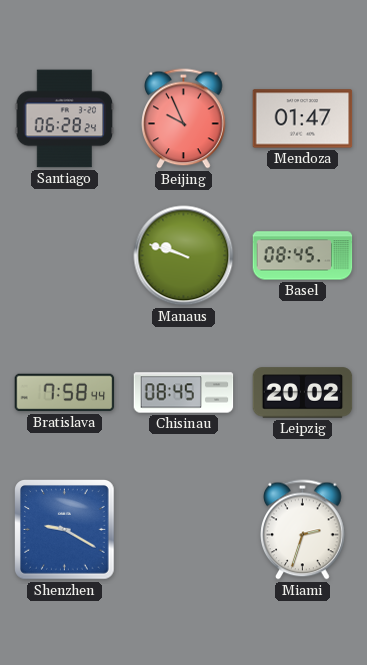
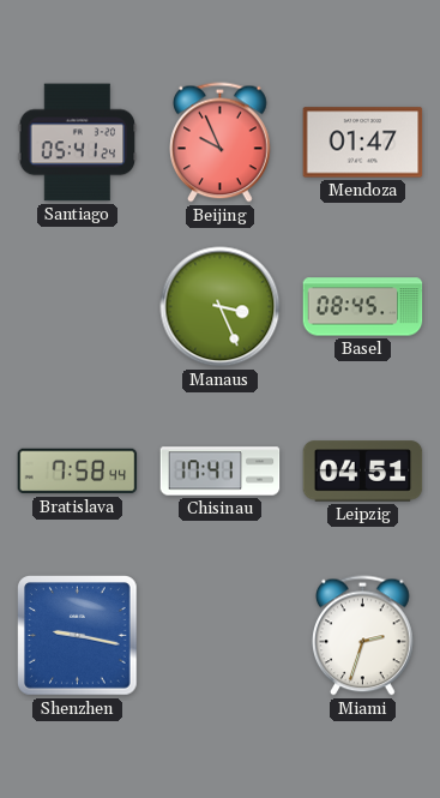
Santiago: 06:28 -> 05:41 (78, 143)
Manaus: 9:48 -> 3:26 (221, 307)
Chisinau: 08:45 -> 17:41 (221, 472)
Leipzig: 20:02 -> 04:51 (363, 472)
Shenzhen: 9:20 -> 9:17 (78, 636)
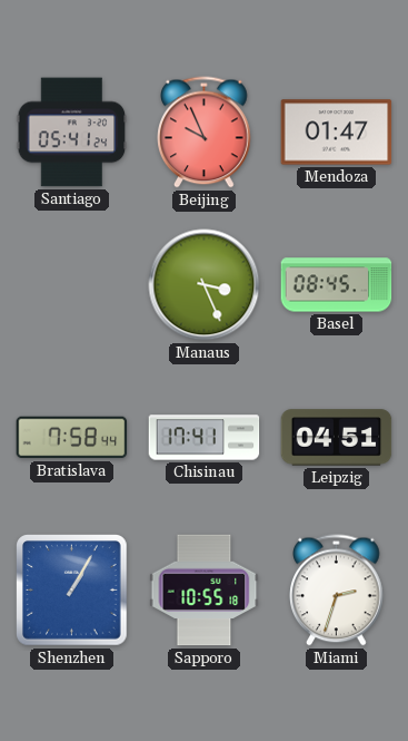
Shenzhen: 9:17 -> 1:05 (72, 591)
Sapporo: none -> 10:55 (205, 591)
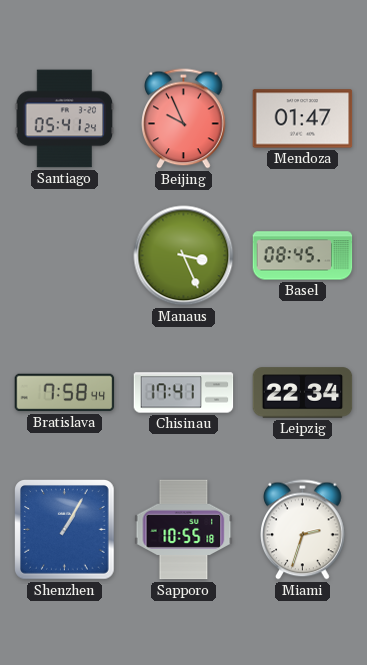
Leipzig: 04:51 -> 22:34 (303, 393)
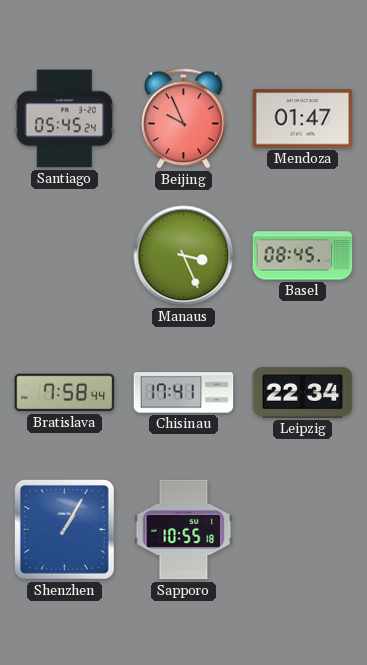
Santiago: 05:41 -> 05:45 (65, 119)
Miami: 2:33 -> none (303, 530)
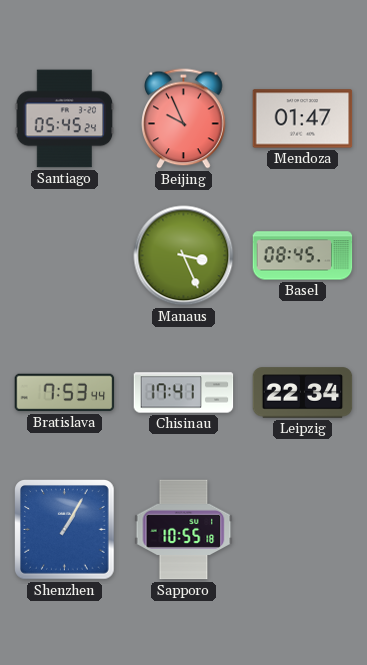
Bratislava: 7:58 -> 7:53 (65, 393)
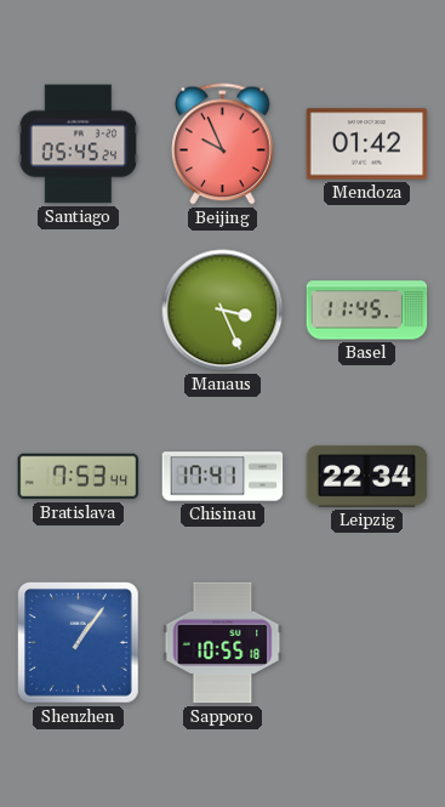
Mendoza: 01:47 -> 01:42 (367, 144)
Basel: 08:45 -> 11:45 (367, 311)
Shenzhen: 1:05 -> 1:06 (79, 643)
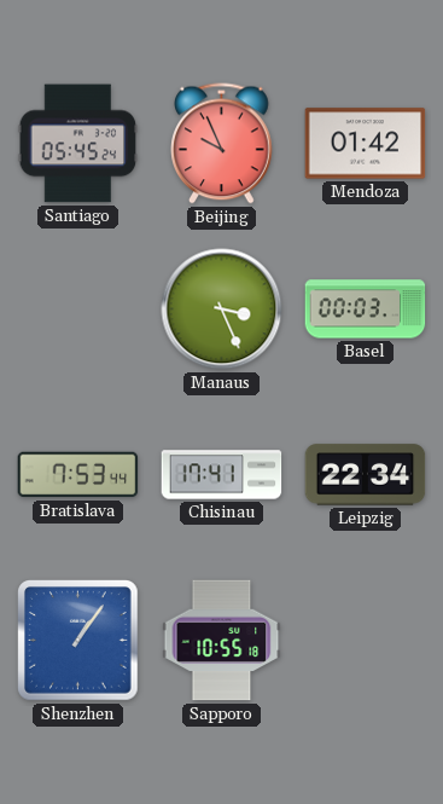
Basel: 11:45 -> 00:03 (366, 310)
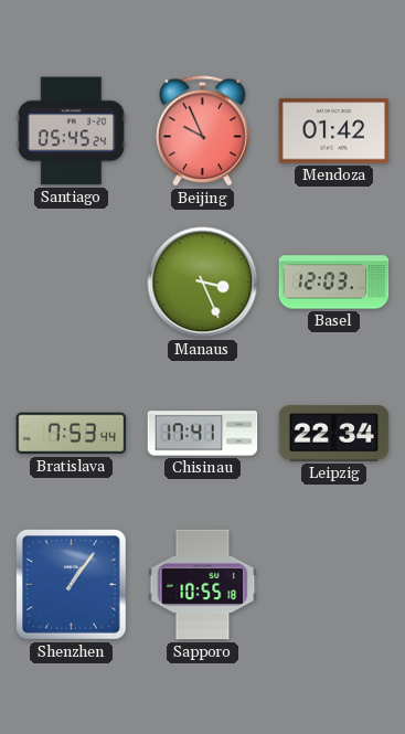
Basel: 00:03 -> 12:03 (334, 283)
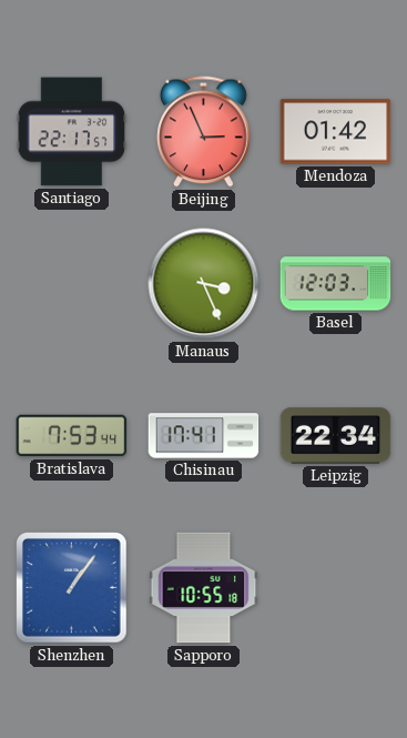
Santiago: 05:45 -> 22:17 (72, 132)
Beijing: 9:56 -> 2:56 (204, 132)
